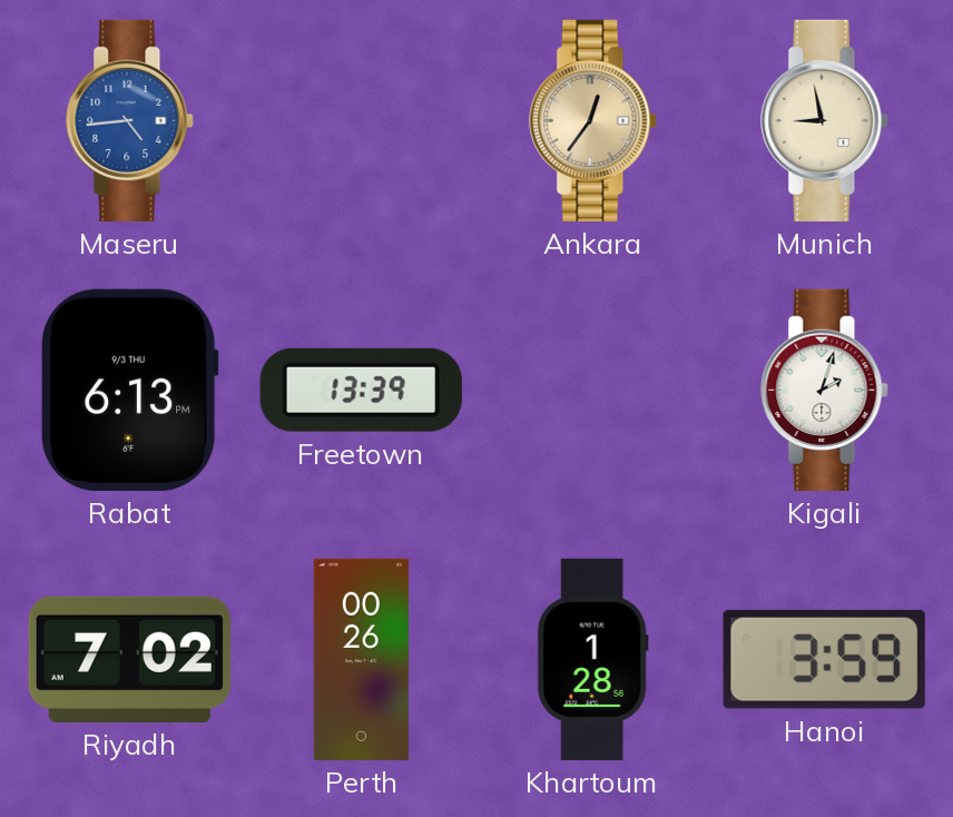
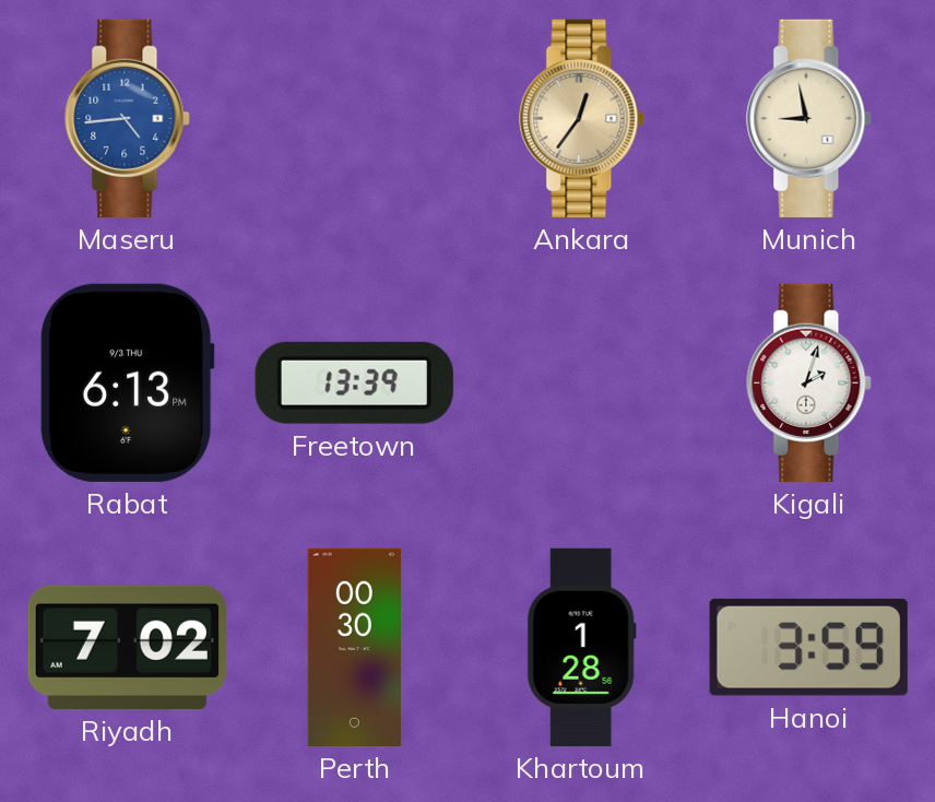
Perth: 00:26 -> 00:30 (354, 647)
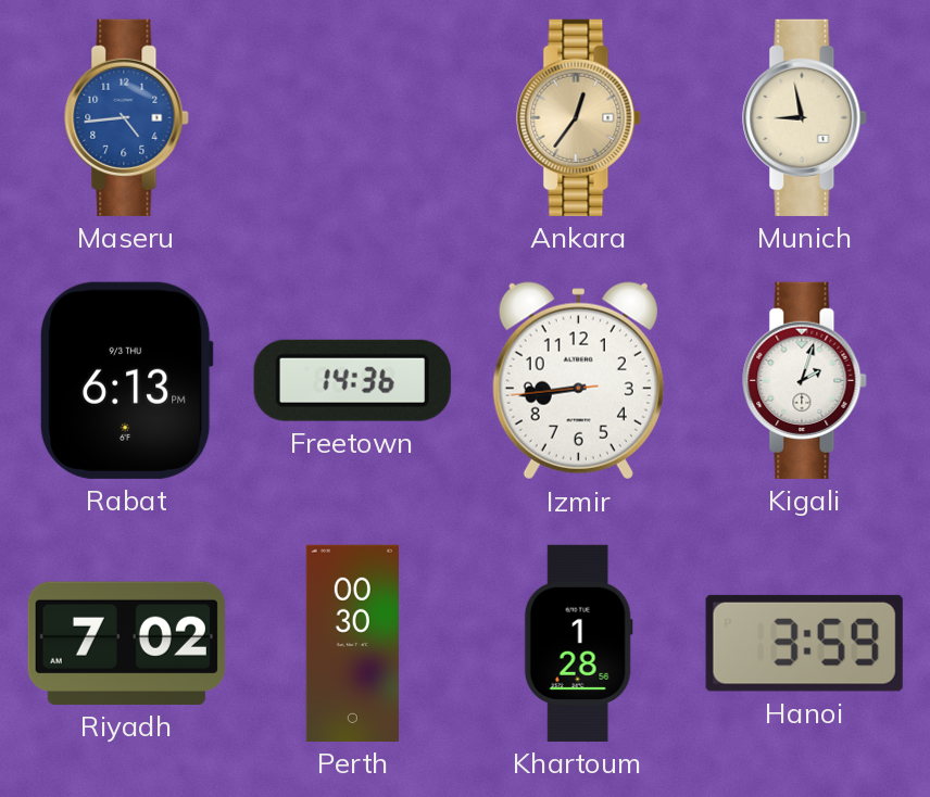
Freetown: 13:39 -> 14:36 (352, 380)
Izmir: none -> 8:43 (578, 381)
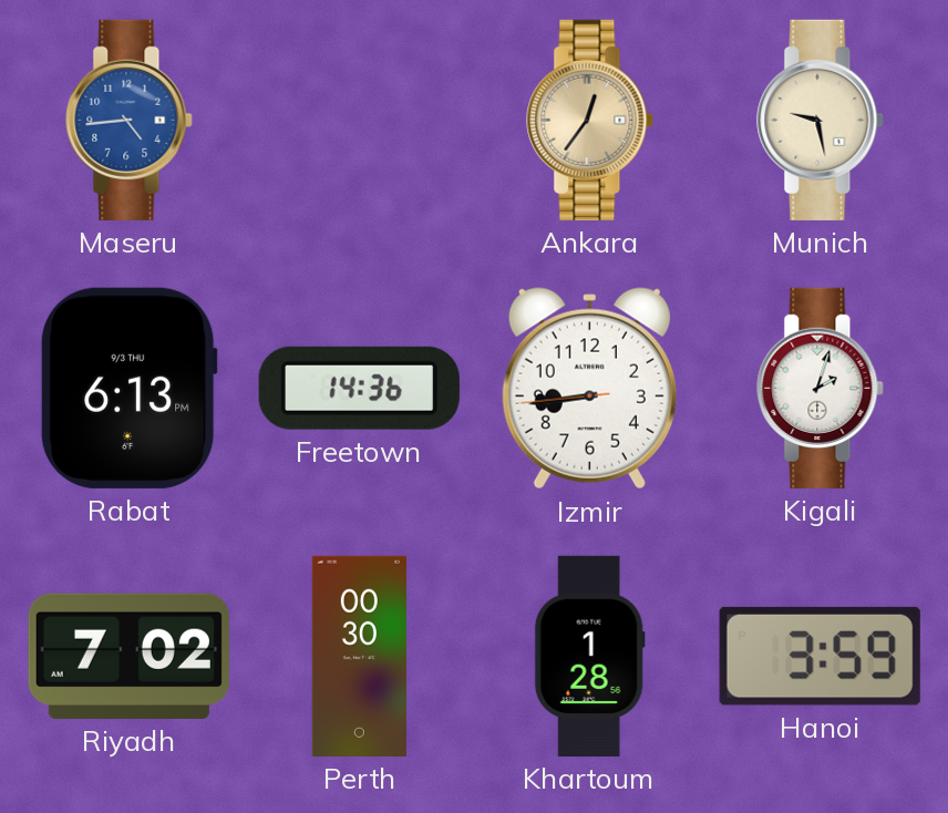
Munich: 8:58 -> 9:28 (821, 120)
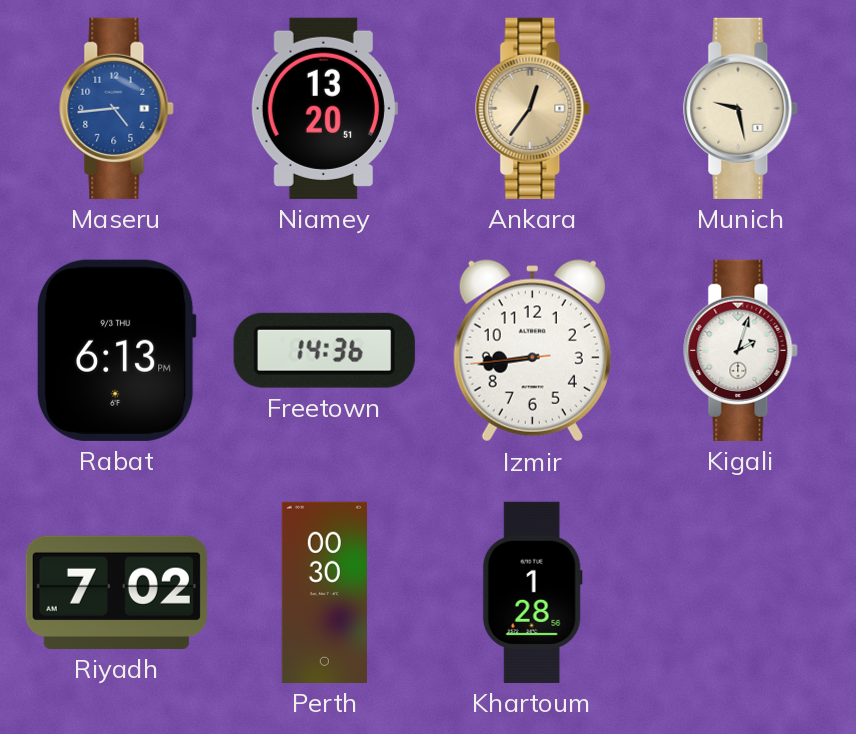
Niamey: none -> 13:20 (324, 108)
Hanoi: 3:59 -> none (820, 656)
